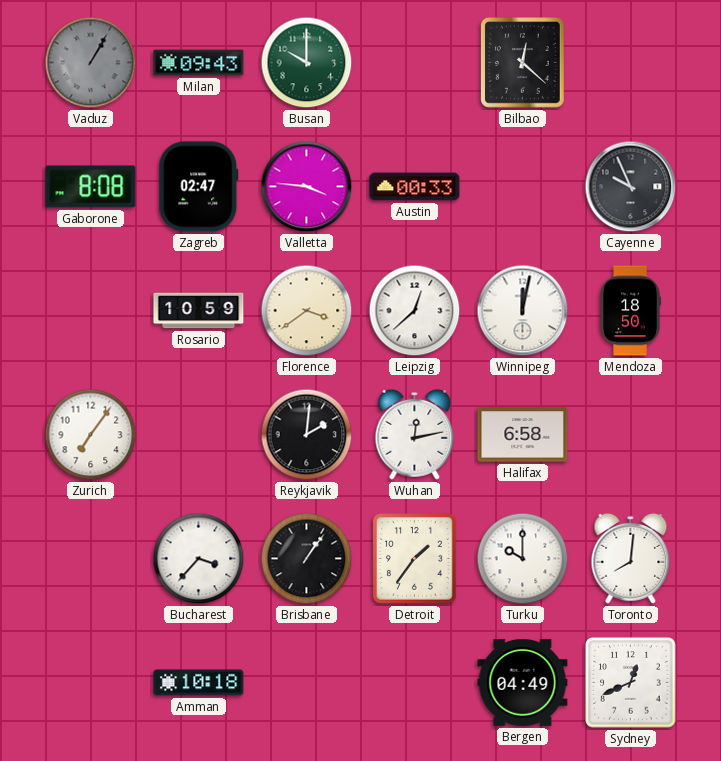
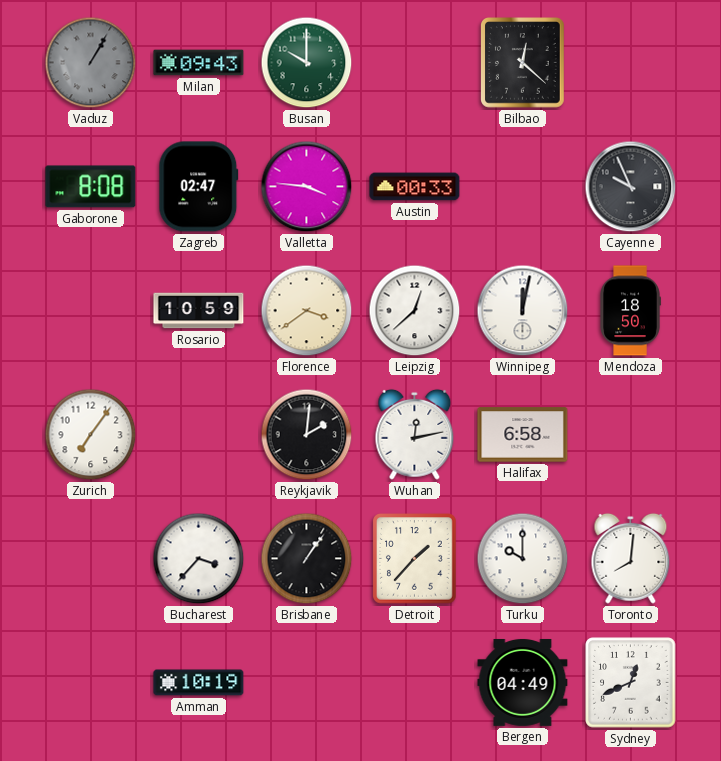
Detroit: 1:36 -> 1:37 (415, 559)
Amman: 10:18 -> 10:19 (199, 683)
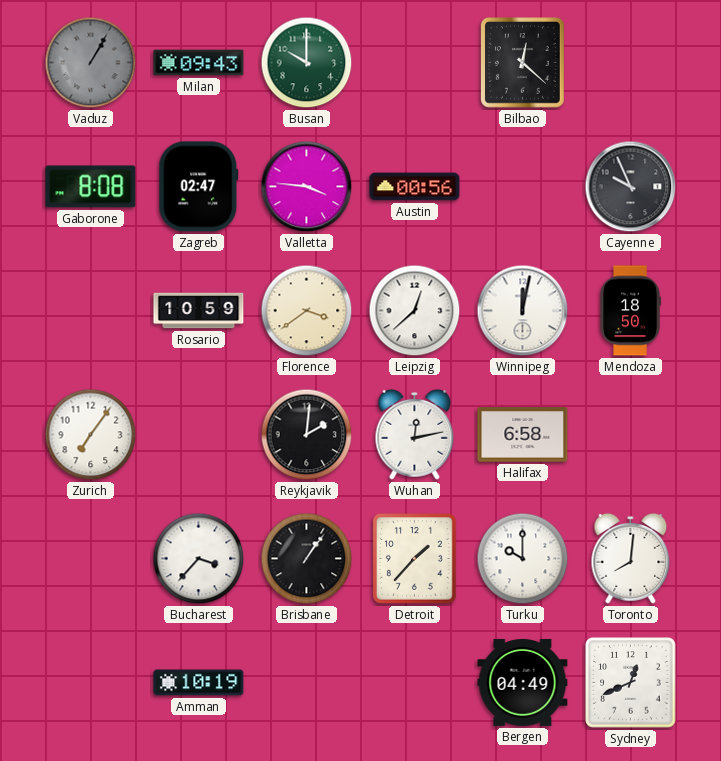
Austin: 00:33 -> 00:56 (415, 187)
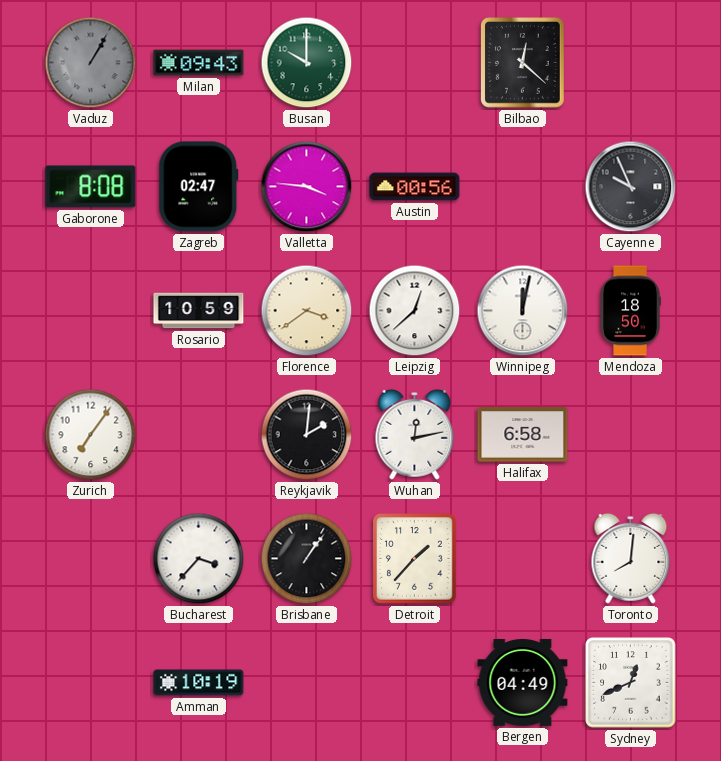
Turku: 10:00 -> none (523, 559)
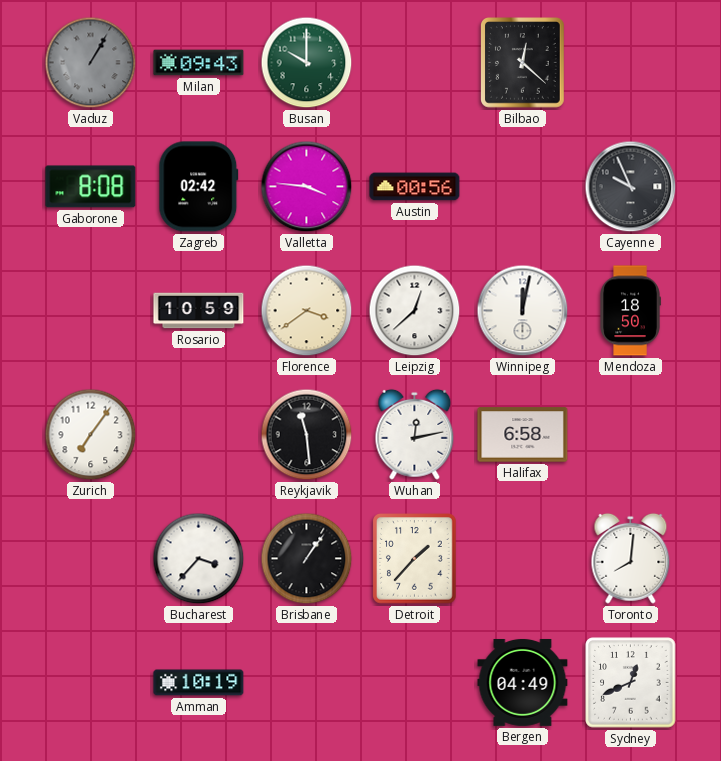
Zagreb: 02:47 -> 02:42 (199, 187)
Reykjavik: 2:01 -> 11:29 (307, 435)
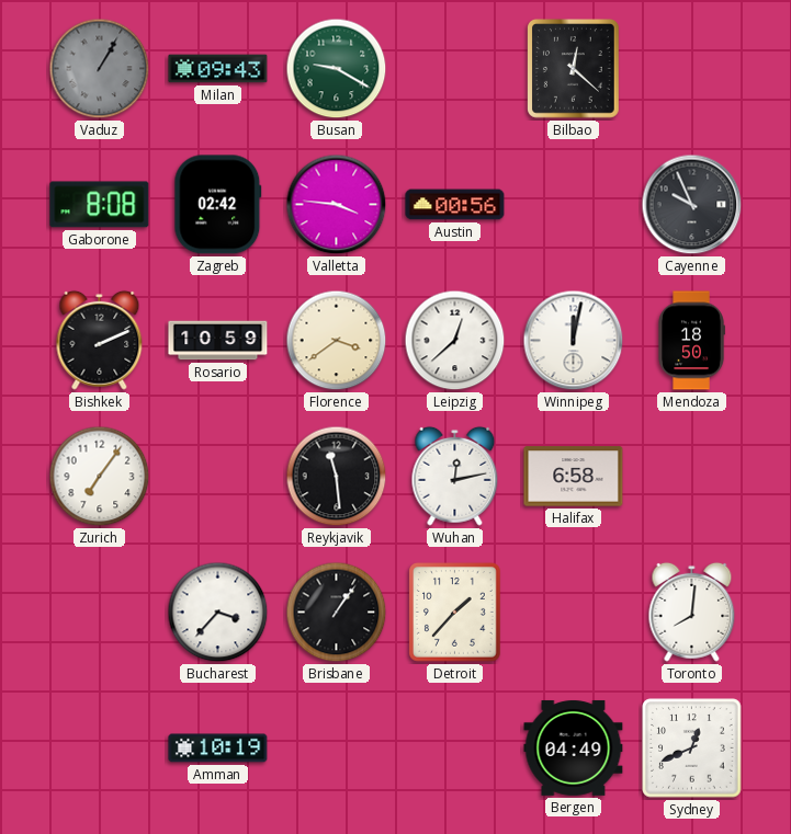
Busan: 10:00 -> 9:20 (337, 69)
Bishkek: none -> 2:11 (100, 340)
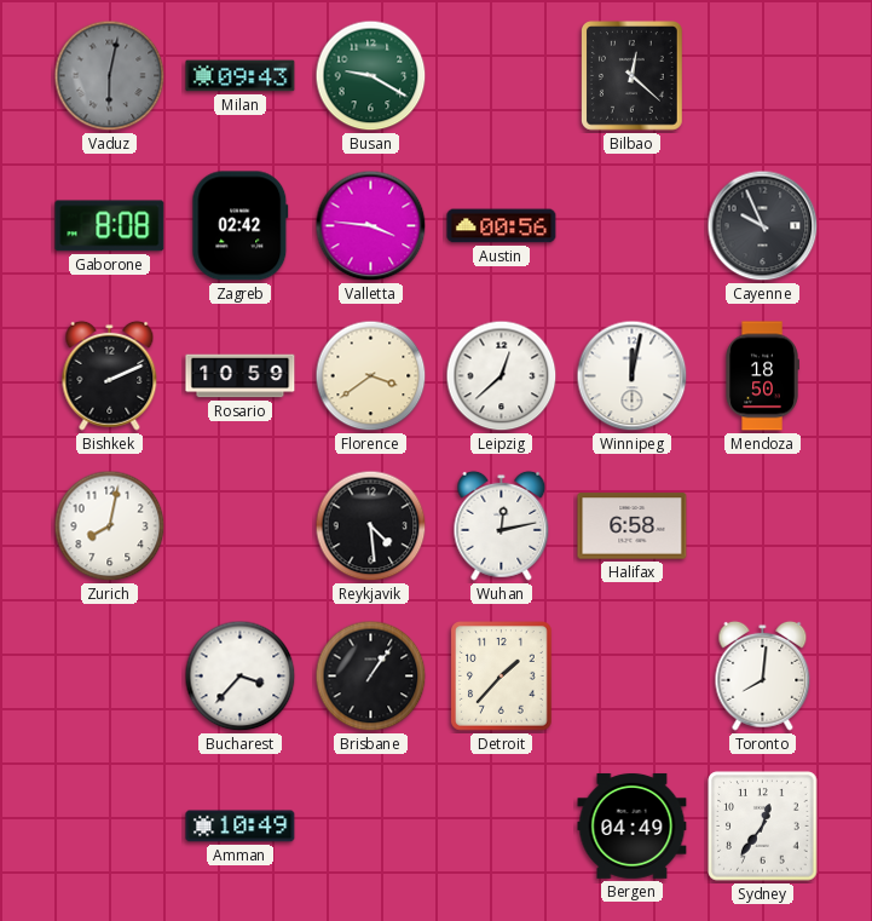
Vaduz: 1:05 -> 6:02 (110, 76)
Zurich: 7:06 -> 8:02 (110, 526)
Reykjavik: 11:29 -> 4:29 (371, 526)
Amman: 10:19 -> 10:49 (241, 827)
Sydney: 12:41 -> 12:36 (763, 827)
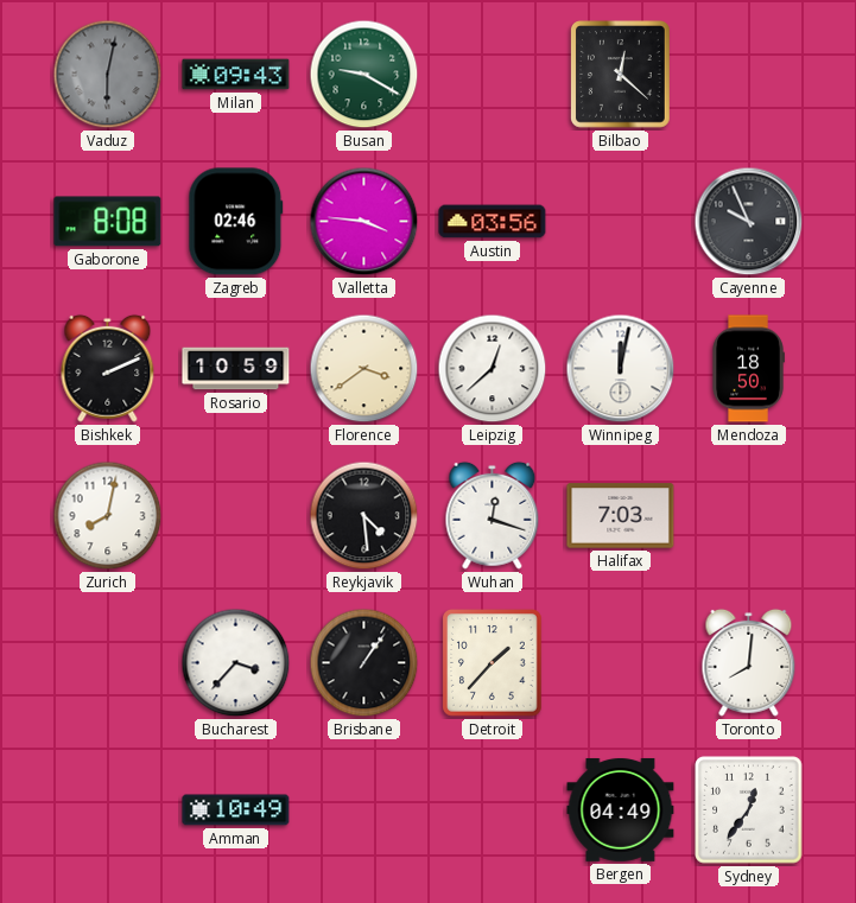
Zagreb: 02:42 -> 02:46 (236, 222)
Austin: 00:56 -> 03:56 (493, 222)
Wuhan: 12:13 -> 12:18 (493, 515)
Halifax: 6:58 -> 7:03 (621, 516)
